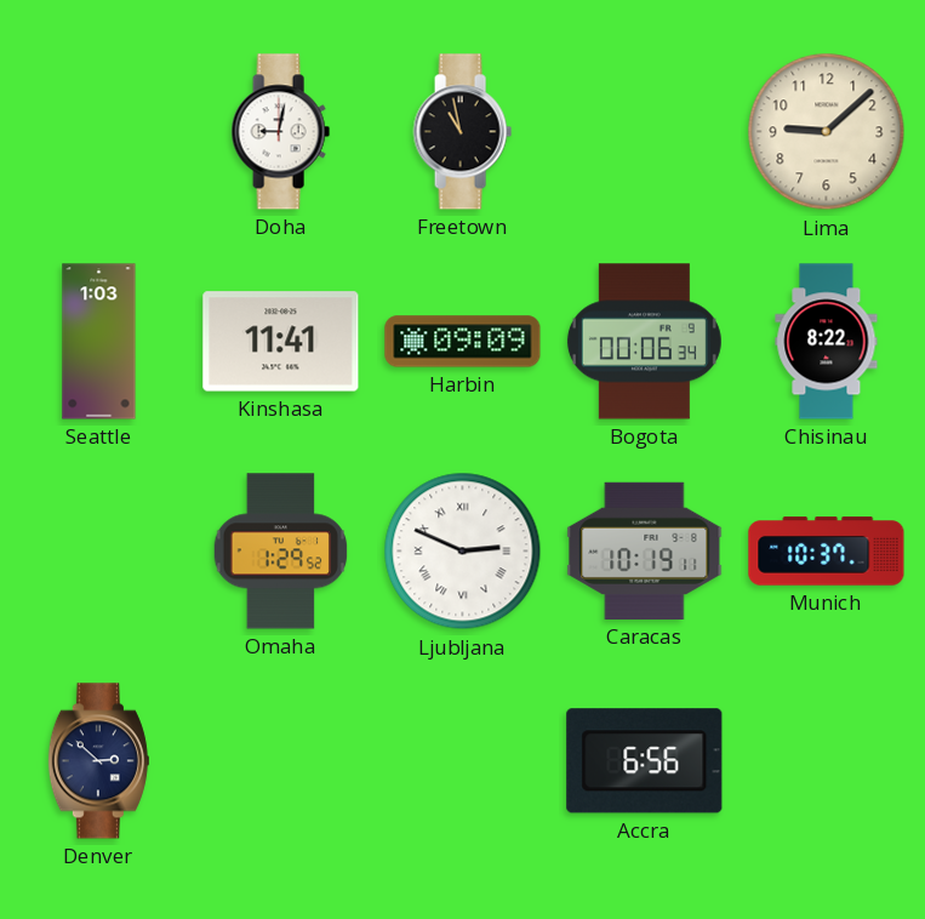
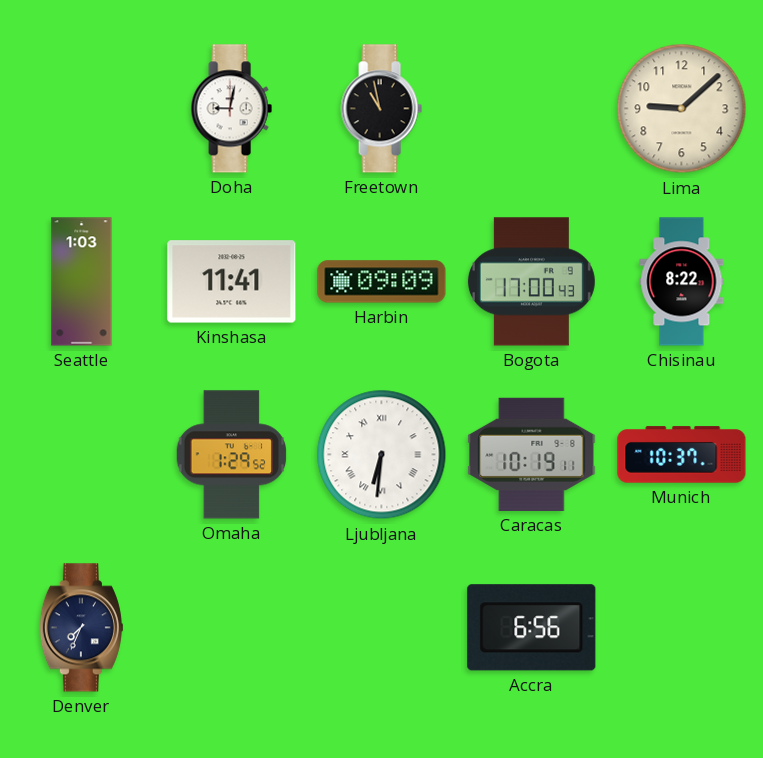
Bogota: 00:06 -> 17:00 (531, 282)
Ljubljana: 2:49 -> 6:31 (382, 455)
Denver: 2:52 -> 7:34 (81, 628)
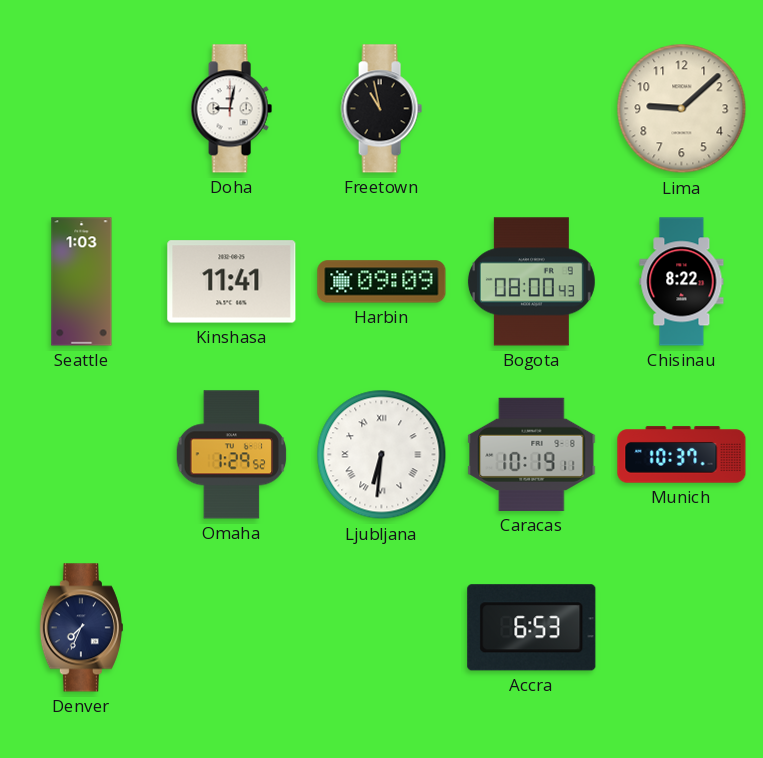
Bogota: 17:00 -> 08:00 (531, 282)
Accra: 6:56 -> 6:53 (532, 628)
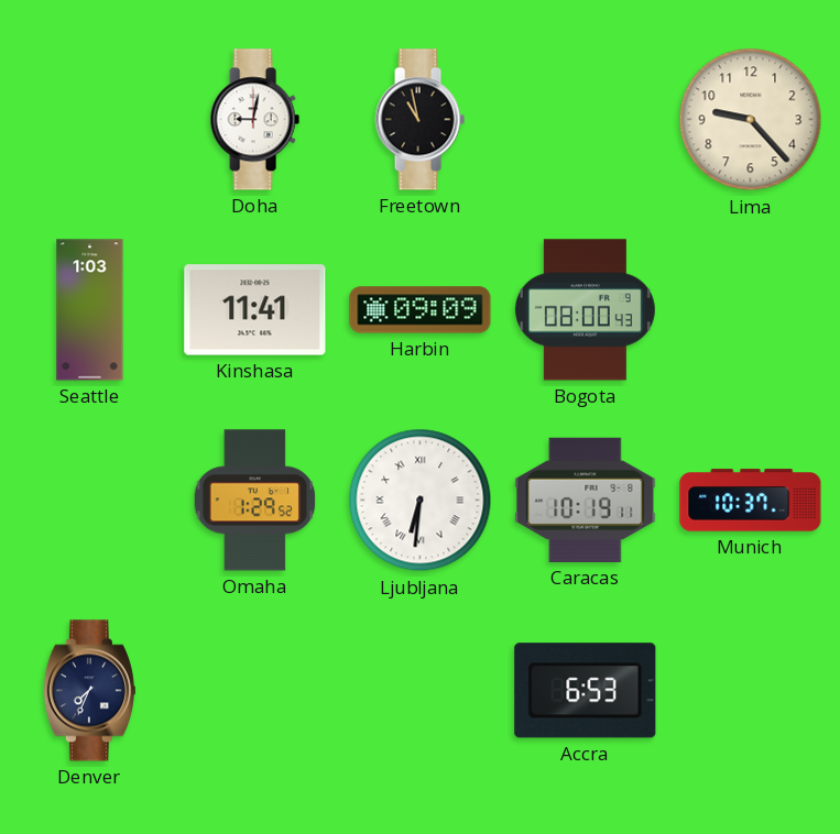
Lima: 9:08 -> 9:23 (751, 120)
Chisinau: 8:22 -> none (682, 282)
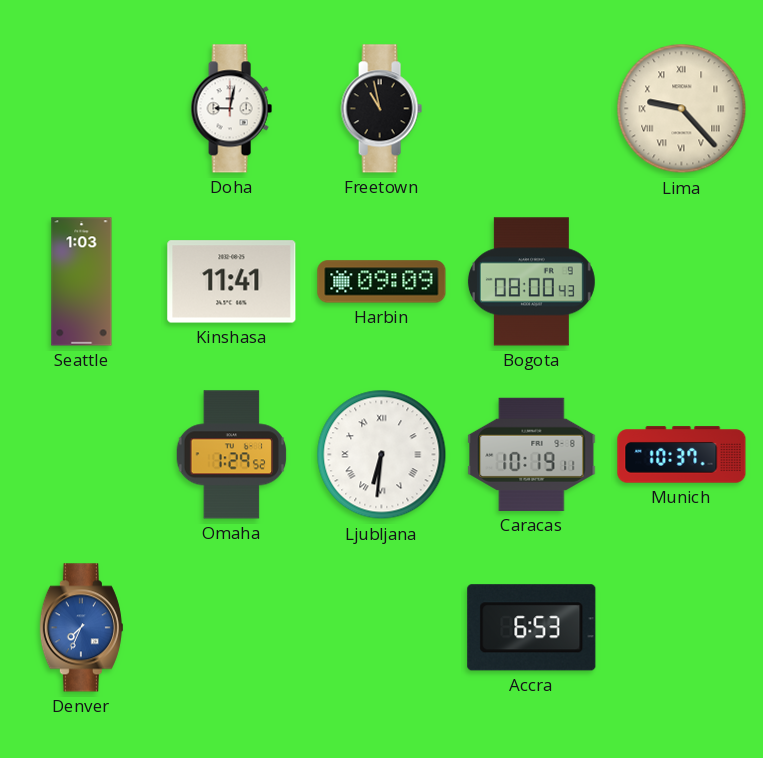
Lima numerals: Arabic -> Roman (682, 109)
Denver dial: navy -> blue (81, 628)
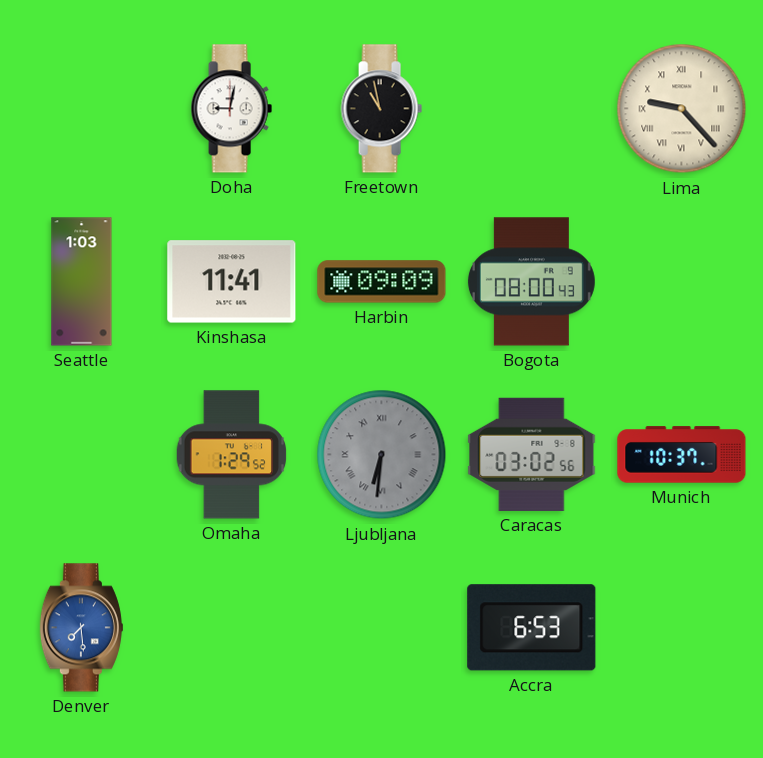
Ljubljana dial: white -> grey (382, 455)
Caracas: 10:19 -> 03:02 (532, 454)
Denver: 7:34 -> 7:29 (81, 628)
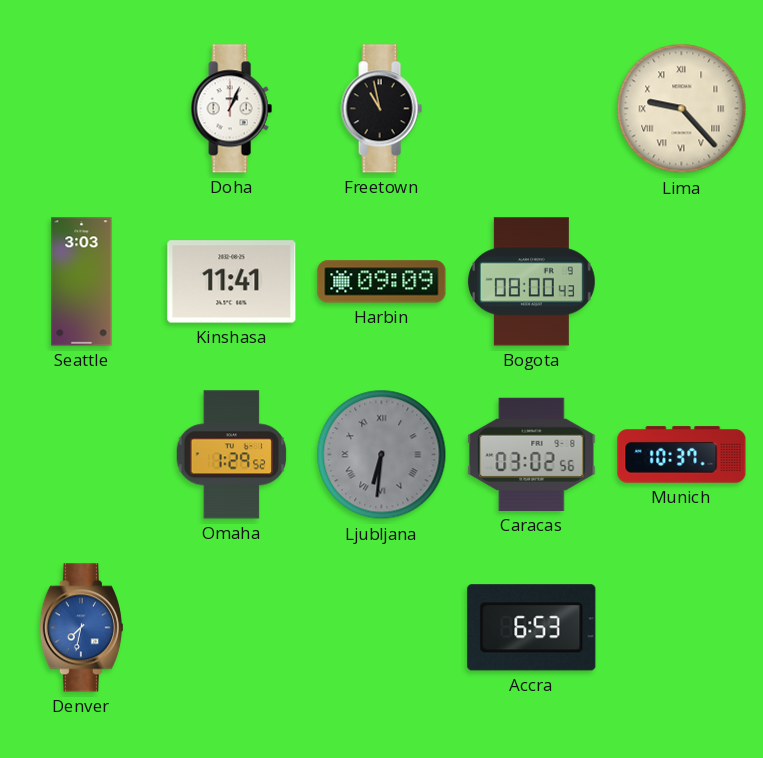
Doha: 9:02 -> 1:04 (231, 109)
Seattle: 1:03 -> 3:03 (82, 282)
Denver: 7:29 -> 7:32 (81, 628)
